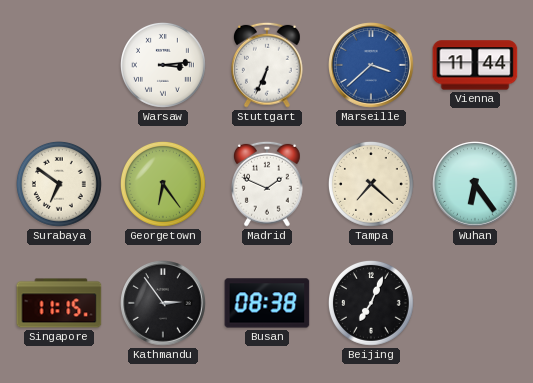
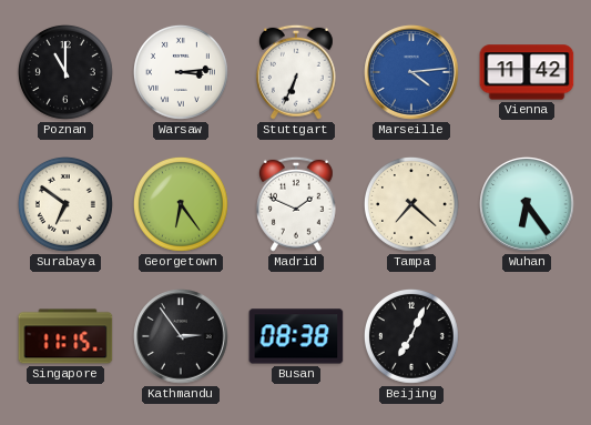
Poznan: none -> 11:00 (67, 73)
Marseille: 3:38 -> 4:14 (411, 72)
Vienna: 11:44 -> 11:42 (527, 72)
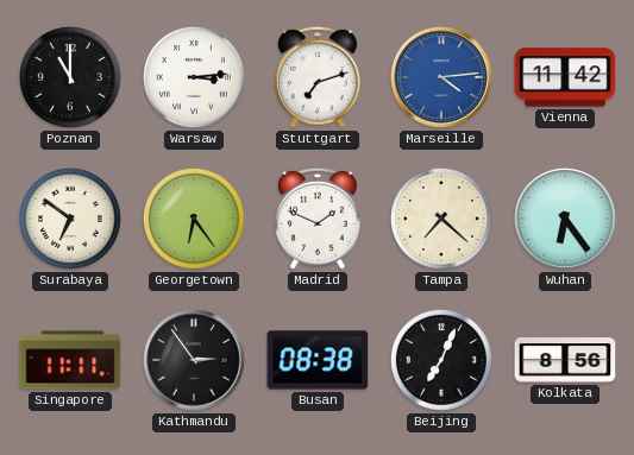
Stuttgart: 6:34 -> 7:12 (319, 77)
Singapore: 11:15 -> 11:11 (70, 360)
Kolkata: none -> 8:56 (565, 360)
